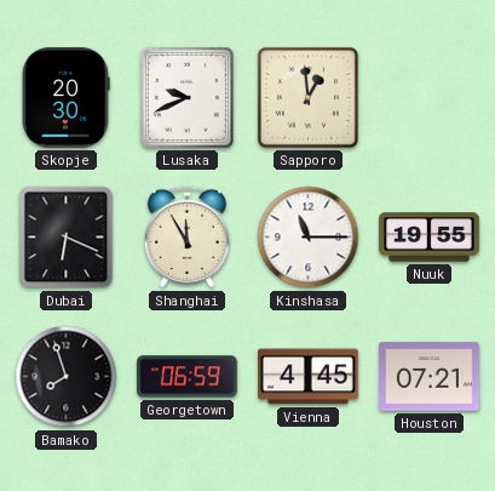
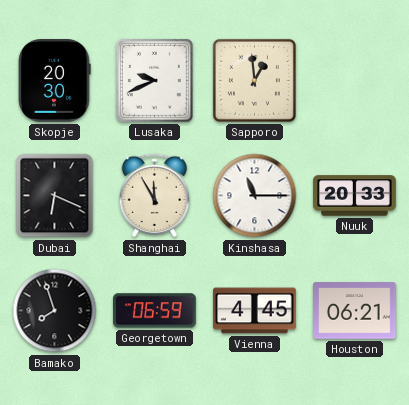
Nuuk: 19:55 -> 20:33 (355, 196)
Houston: 07:21 -> 06:21 (355, 311)
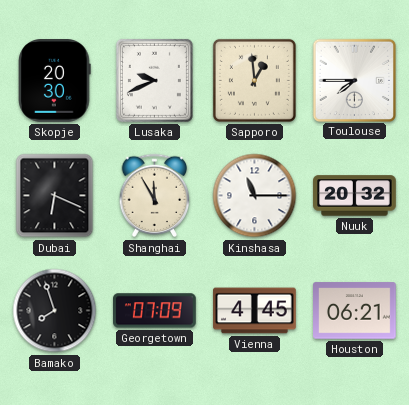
Toulouse: none -> 7:45 (354, 80)
Nuuk: 20:33 -> 20:32 (355, 196)
Georgetown: 06:59 -> 07:09 (155, 311)
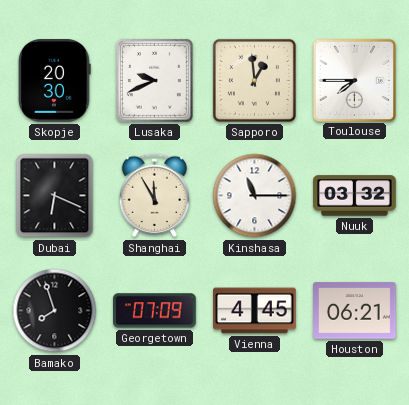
Nuuk: 20:32 -> 03:32 (355, 196)
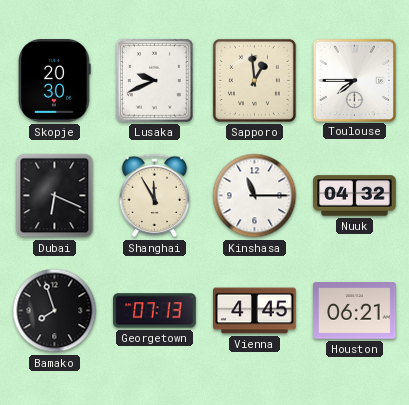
Nuuk: 03:32 -> 04:32 (355, 196)
Georgetown: 07:09 -> 07:13 (155, 311)
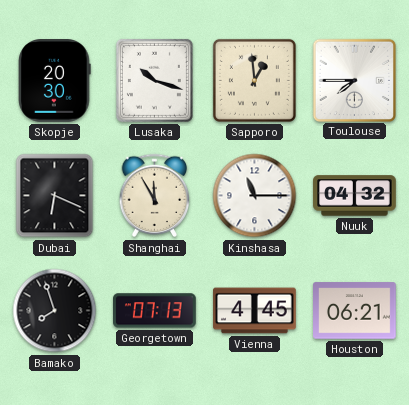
Lusaka: 9:41 -> 10:18 (154, 80)
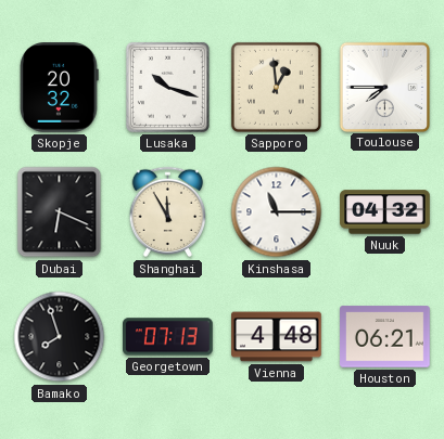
Skopje: 20:30 -> 20:32 (60, 88)
Vienna: 4:45 -> 4:48 (277, 337)
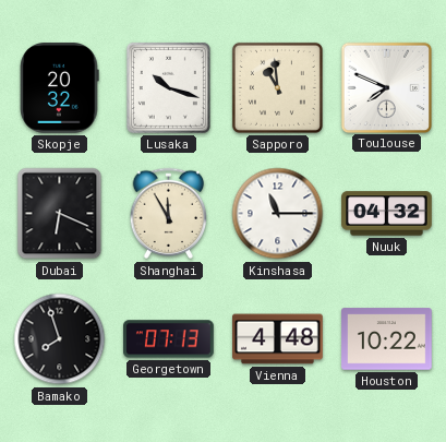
Sapporo: 12:59 -> 10:59 (277, 87)
Toulouse: 7:45 -> 7:49 (386, 87)
Houston: 06:21 -> 10:22 (387, 339)
